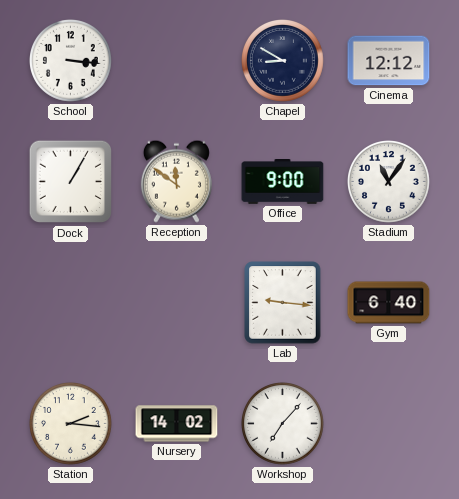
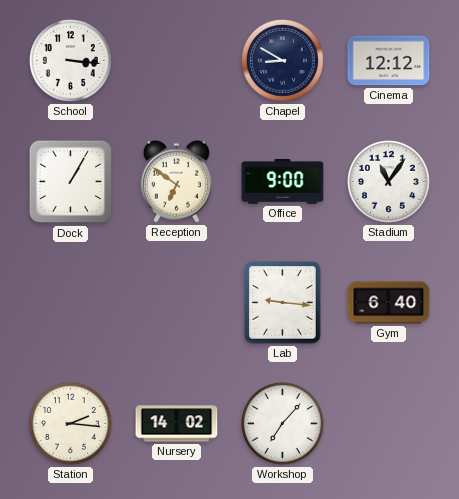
Reception: 11:51 -> 6:51 (176, 181)
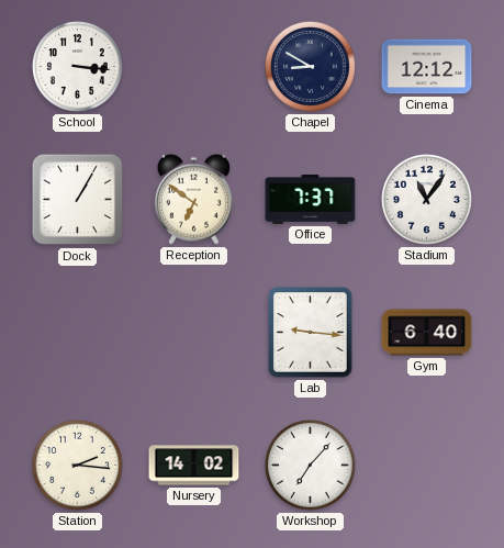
Office: 9:00 -> 7:37 (311, 200)
